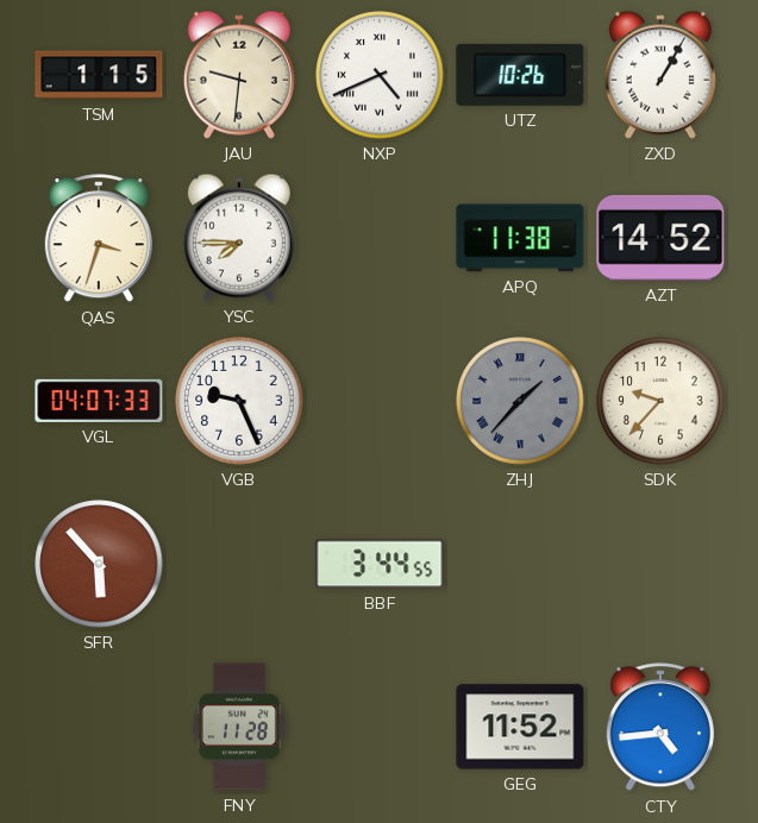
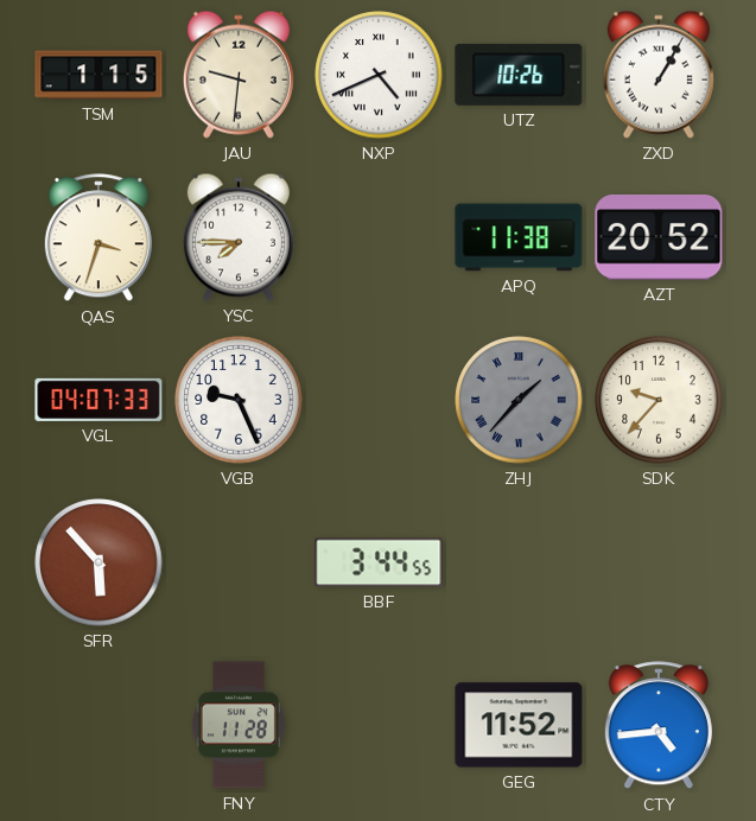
AZT: 14:52 -> 20:52 (659, 237)
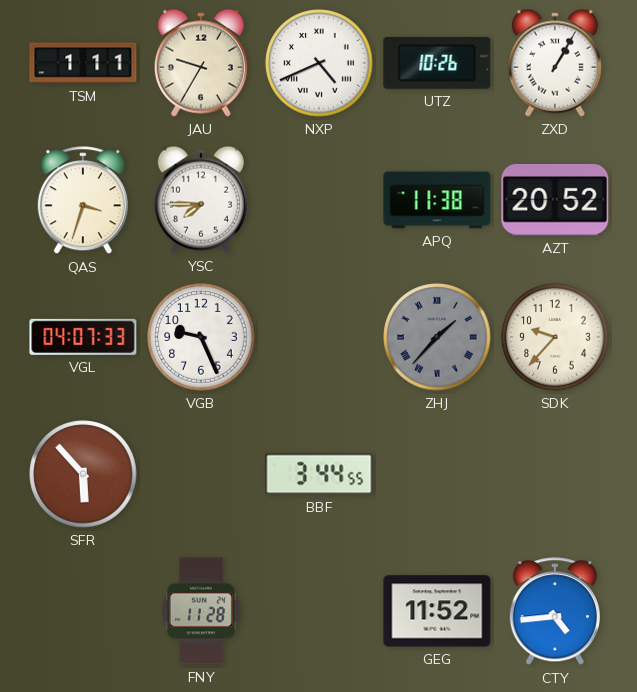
TSM: 1:15 -> 1:11 (83, 63)
JAU: 9:31 -> 9:35 (201, 63)
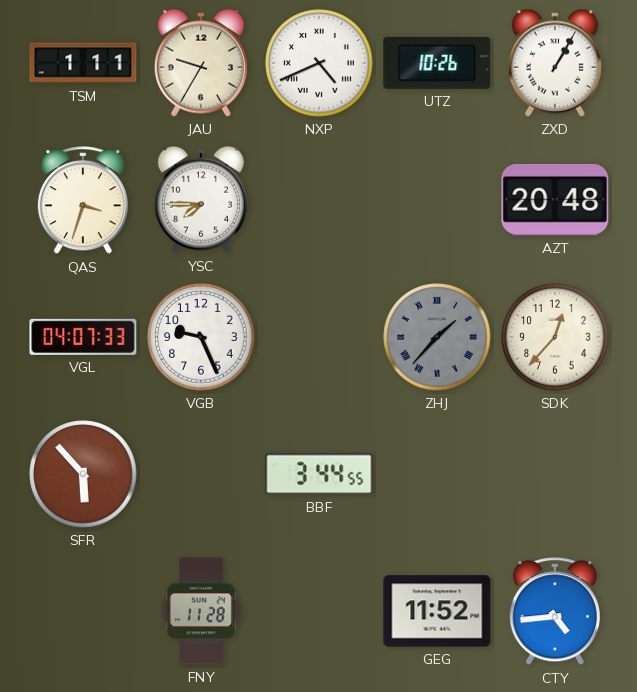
APQ: 11:38 -> none (437, 200)
AZT: 20:52 -> 20:48 (555, 200)
SDK: 9:37 -> 12:37 (555, 337)
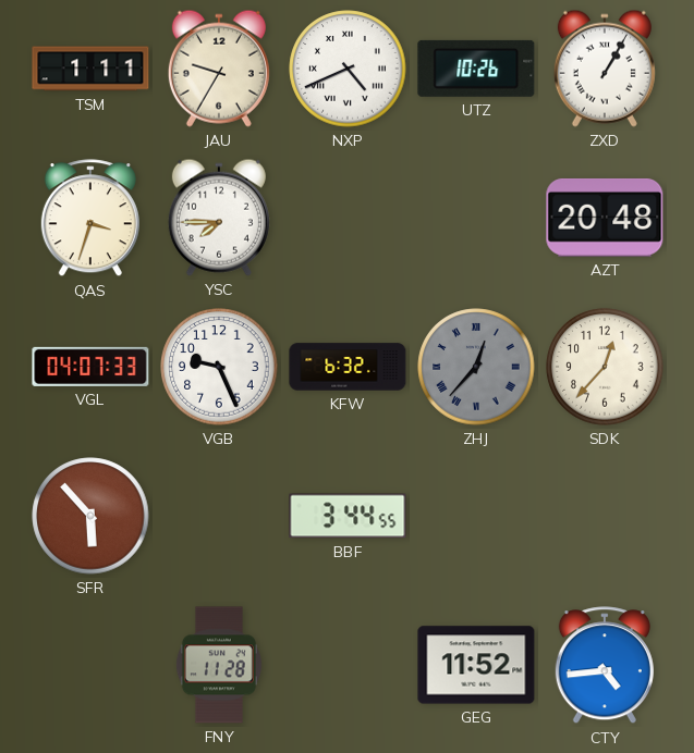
KFW: none -> 6:32 (348, 367)
ZHJ: 1:37 -> 12:37 (476, 367)
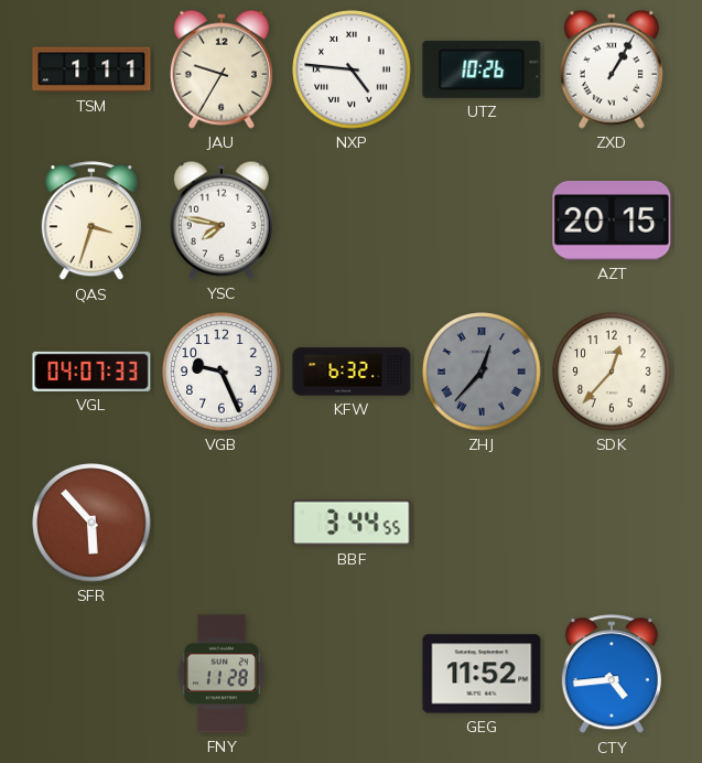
NXP: 4:41 -> 4:46 (352, 69)
YSC: 7:45 -> 7:47 (222, 221)
AZT: 20:48 -> 20:15 (612, 221)
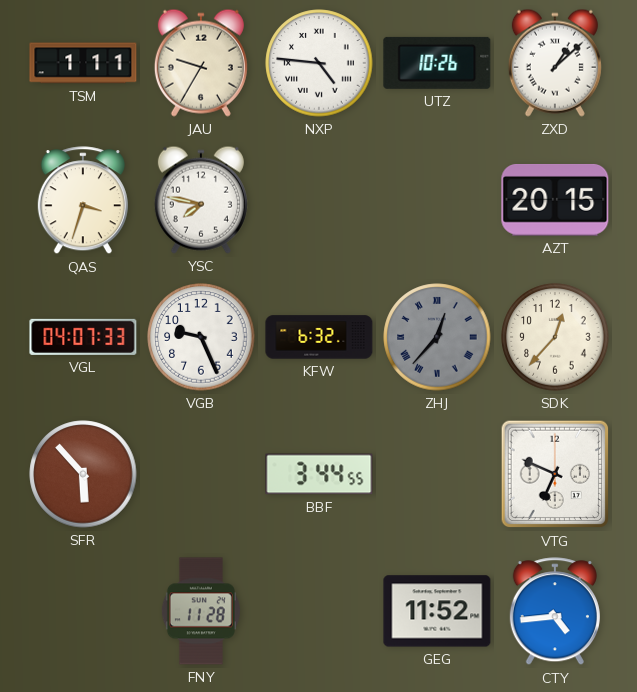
ZXD: 1:05 -> 1:08 (555, 63)
VTG: none -> 6:49 (555, 474)
